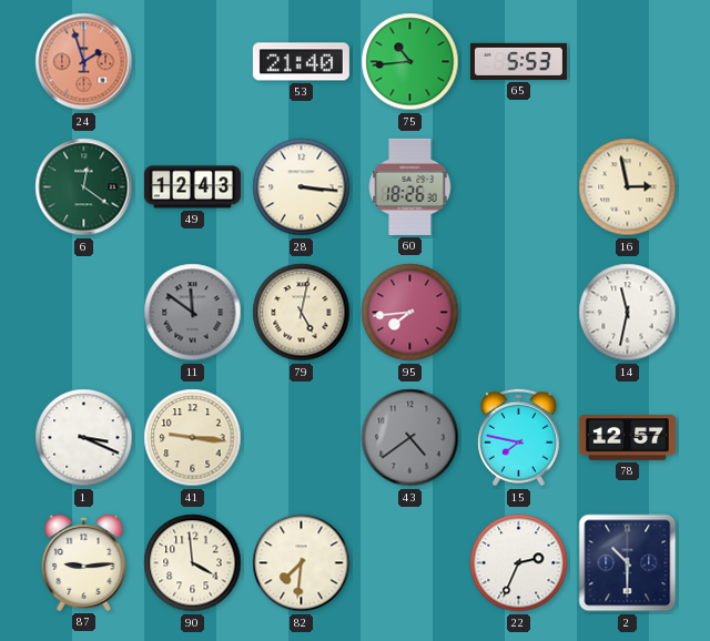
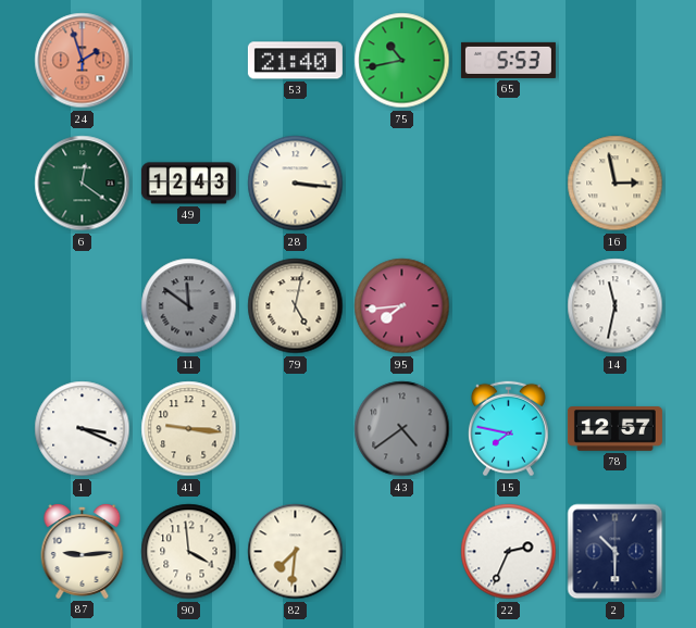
75: 10:44 -> 10:43 (402, 61)
60: 18:26 -> none (410, 186)
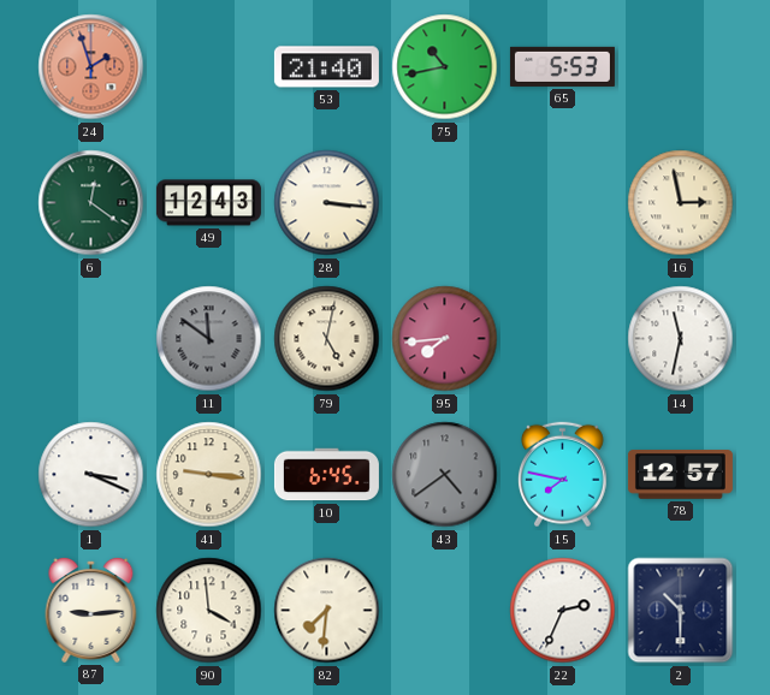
10: none -> 6:45 (326, 475)
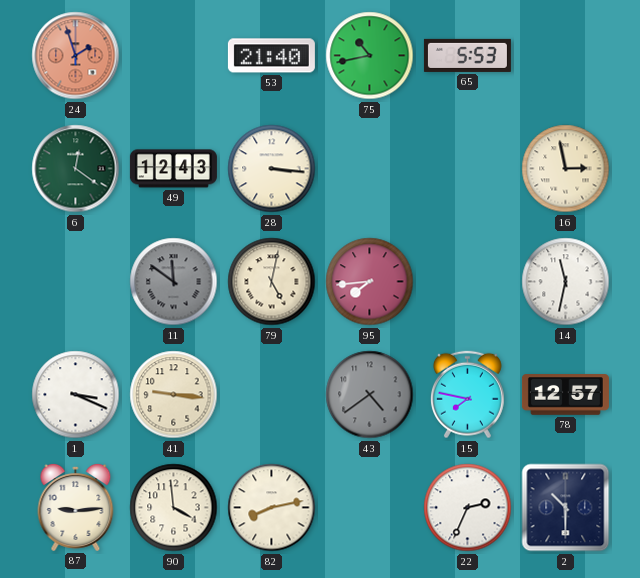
10: 6:45 -> none (326, 475)
82: 7:31 -> 8:13 (272, 508)
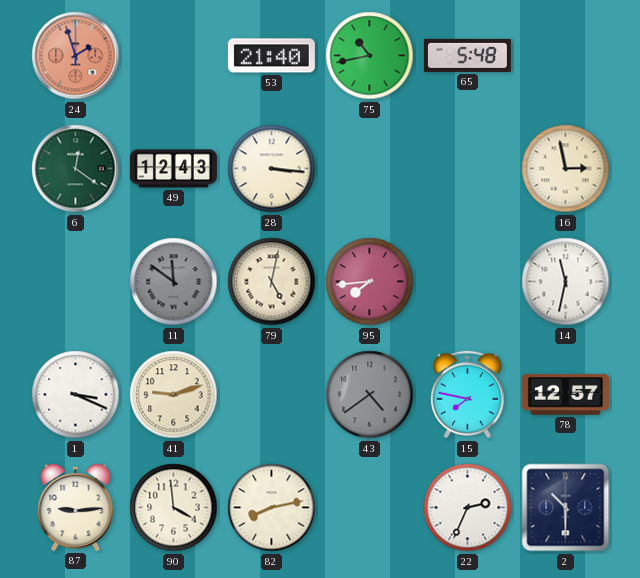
65: 5:53 -> 5:48 (467, 55)
41: 9:16 -> 9:12 (174, 395)
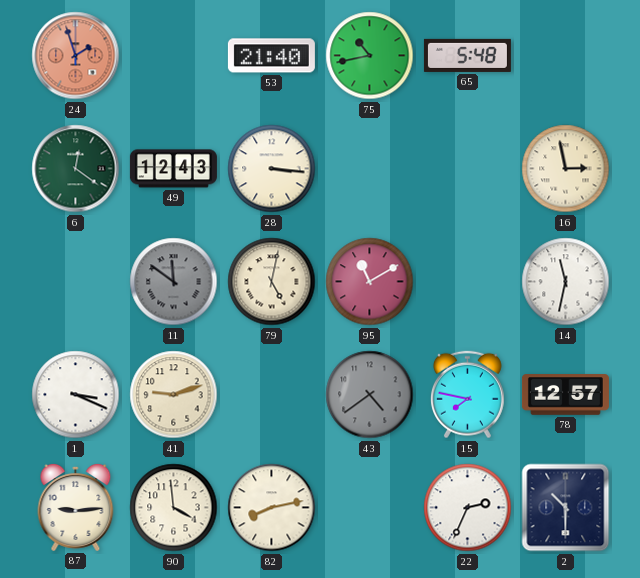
95: 7:44 -> 11:10 (370, 282)
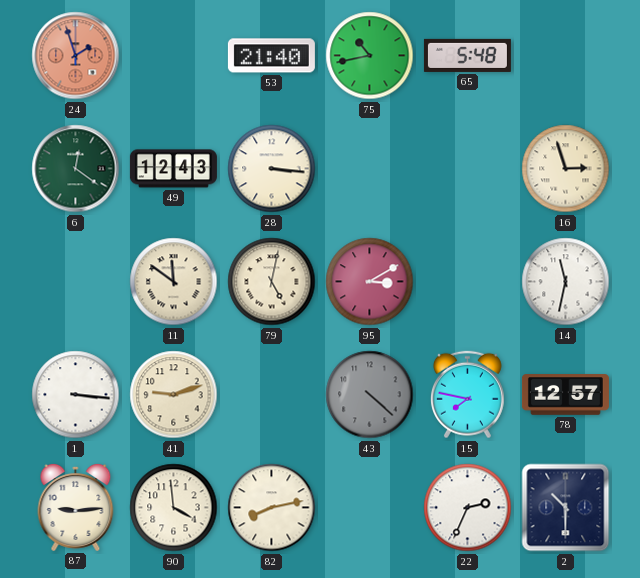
16: 2:58 -> 2:57 (566, 169)
11 dial: grey -> cream (174, 282)
95: 11:10 -> 3:10 (370, 282)
1: 3:19 -> 3:16 (76, 395)
43: 4:39 -> 4:22 (370, 395)
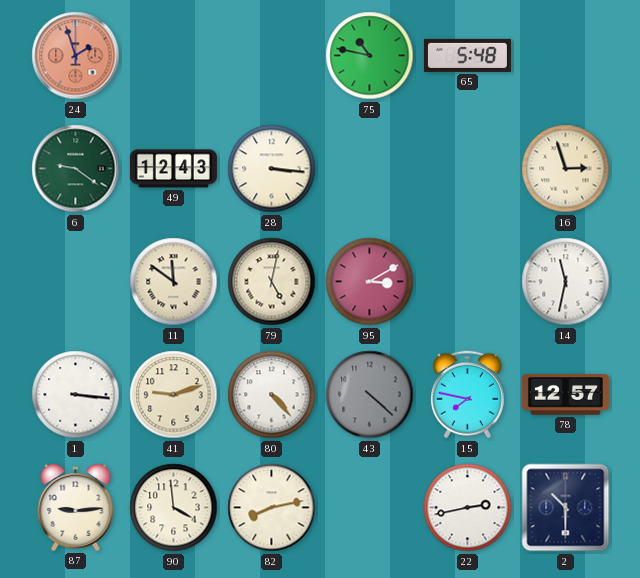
53: 21:40 -> none (271, 56)
75: 10:43 -> 10:47 (370, 56)
6: 12:21 -> 9:21 (76, 169)
80: none -> 4:23 (272, 395)
22: 2:34 -> 2:43 (468, 508)
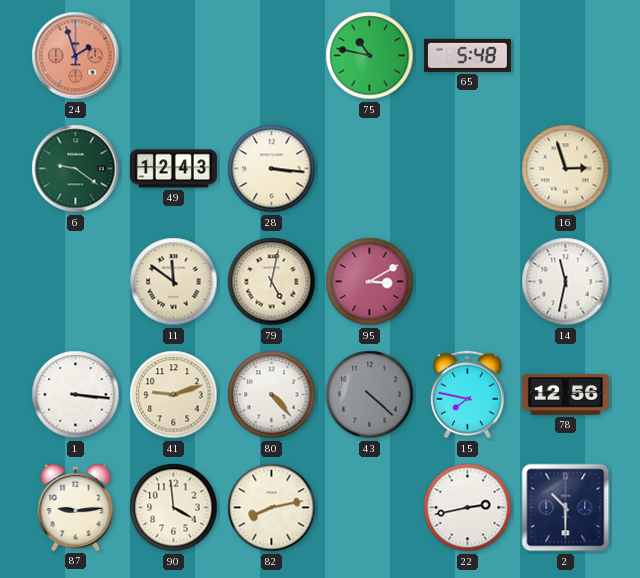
78: 12:57 -> 12:56 (565, 395)
